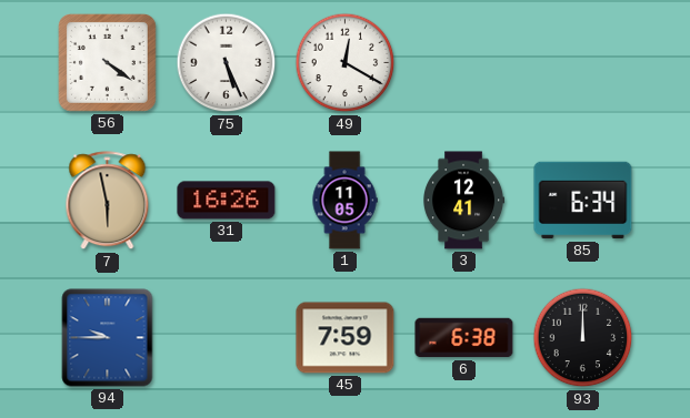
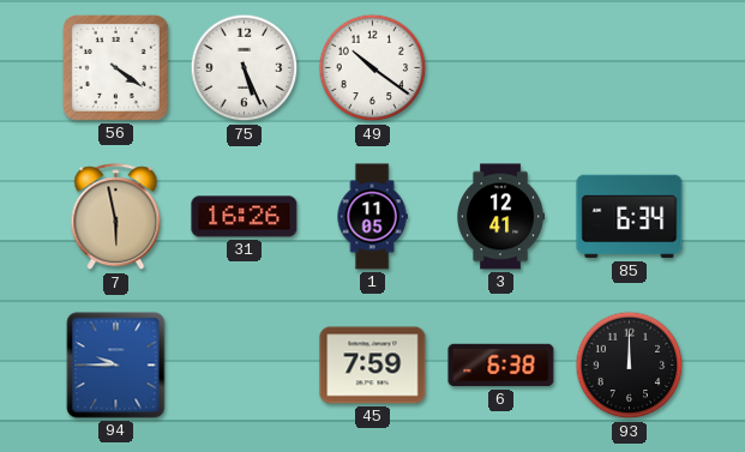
49: 12:20 -> 10:21 (373, 68)
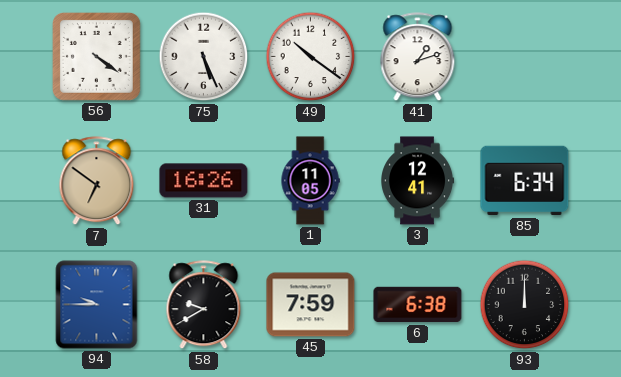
41: none -> 1:12 (418, 57)
7: 5:58 -> 6:51 (97, 181)
58: none -> 9:40 (204, 305)
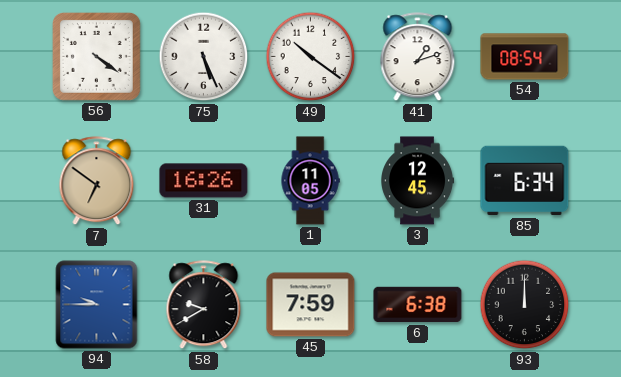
54: none -> 08:54 (525, 57)
3: 12:41 -> 12:45 (418, 181)
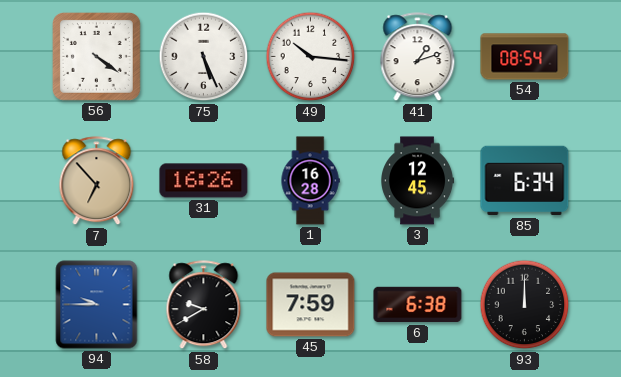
49: 10:21 -> 10:16 (311, 57)
7: 6:51 -> 6:53 (97, 181)
1: 11:05 -> 16:28 (310, 181)
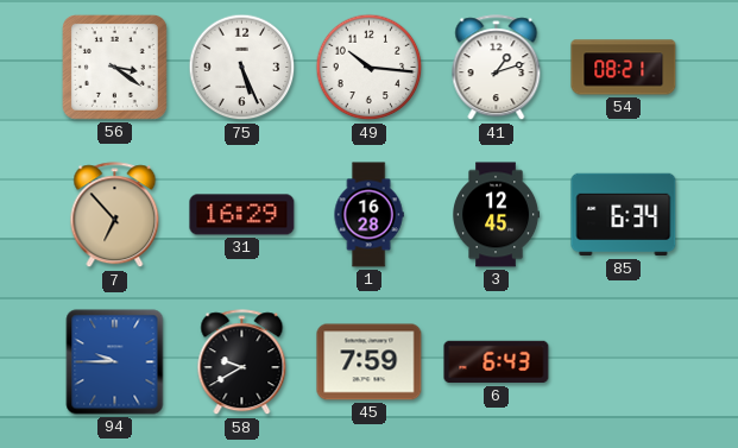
56: 4:21 -> 3:21 (114, 67)
54: 08:54 -> 08:21 (624, 68)
31: 16:26 -> 16:29 (242, 215)
6: 6:38 -> 6:43 (497, 362)
93: 12:00 -> none (525, 305)
